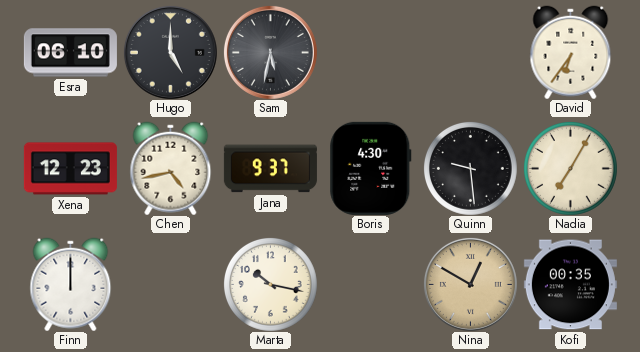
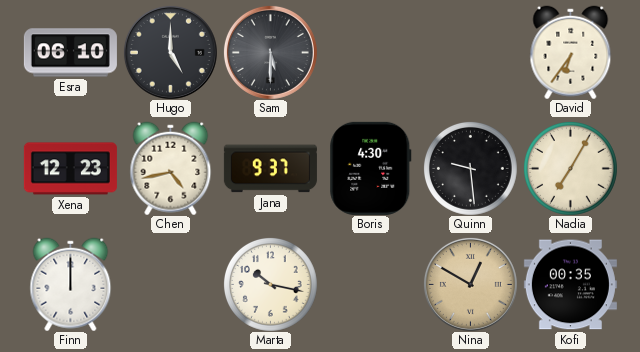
Sam: 5:32 -> 5:30 (270, 52)
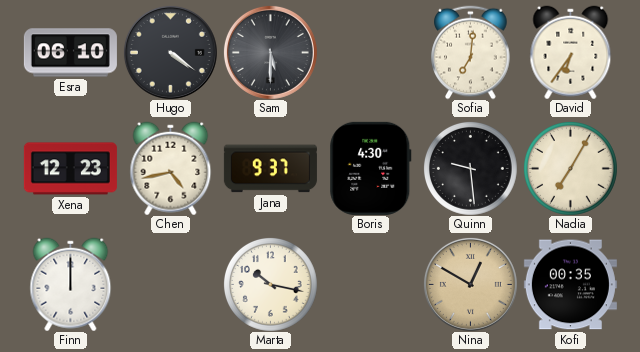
Hugo: 5:00 -> 4:21 (170, 52)
Sofia: none -> 7:01 (471, 52)
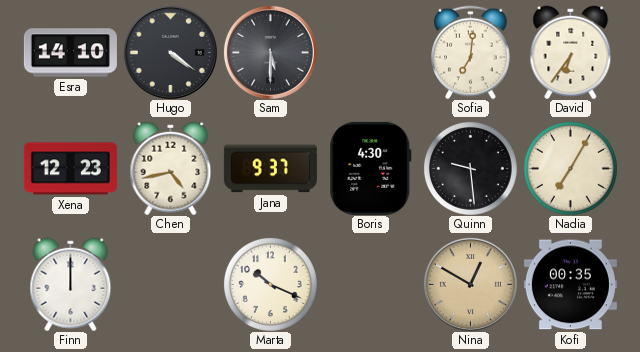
Esra: 06:10 -> 14:10 (70, 53)
Marta: 10:17 -> 10:19 (270, 284)
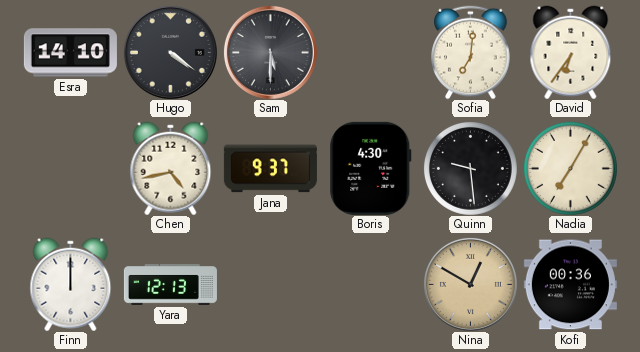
Xena: 12:23 -> none (70, 169)
Yara: none -> 12:13 (170, 285)
Marta: 10:19 -> none (270, 284)
Kofi: 00:35 -> 00:36 (570, 285)
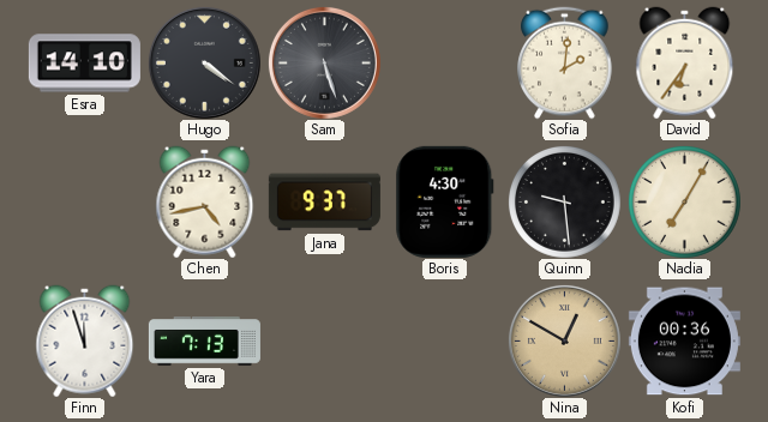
Sam: 5:30 -> 5:27 (324, 62)
Sofia: 7:01 -> 2:01 (565, 62)
Finn: 12:00 -> 11:57 (85, 340)
Yara: 12:13 -> 7:13 (204, 342)
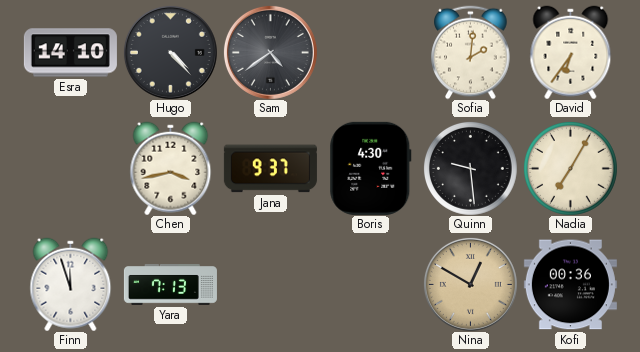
Hugo: 4:21 -> 4:23 (170, 52)
Sam: 5:27 -> 4:39 (270, 52)
Chen: 4:43 -> 3:43 (171, 168)
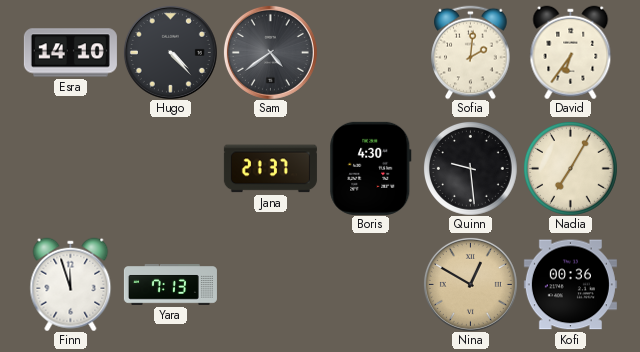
Chen: 3:43 -> none (171, 168)
Jana: 9:37 -> 21:37 (270, 169)
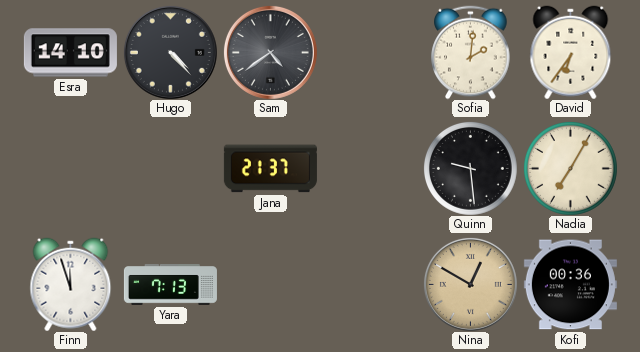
Boris: 4:30 -> none (371, 168)
